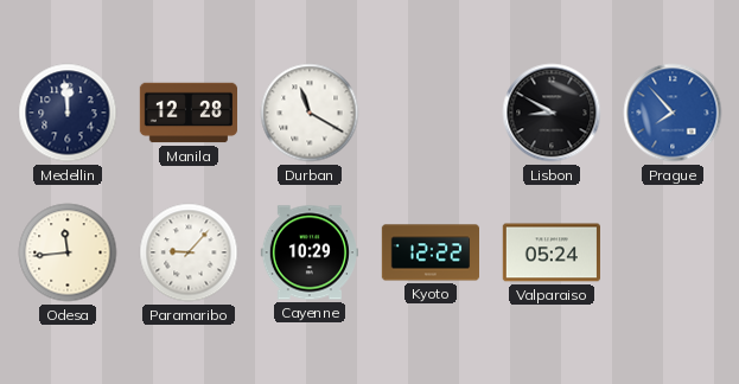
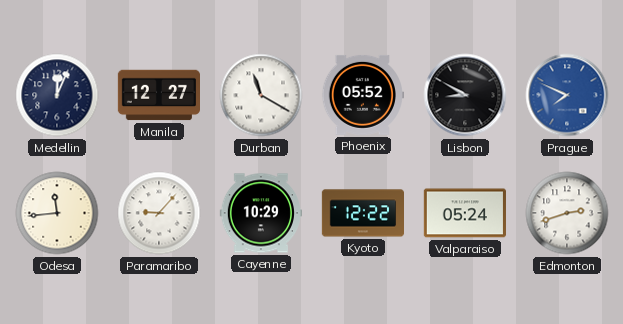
Medellin: 11:59 -> 12:04 (57, 95)
Manila: 12:28 -> 12:27 (158, 95)
Phoenix: none -> 05:52 (363, 95)
Prague: 7:53 -> 7:49 (567, 95)
Edmonton: none -> 2:42 (567, 213)
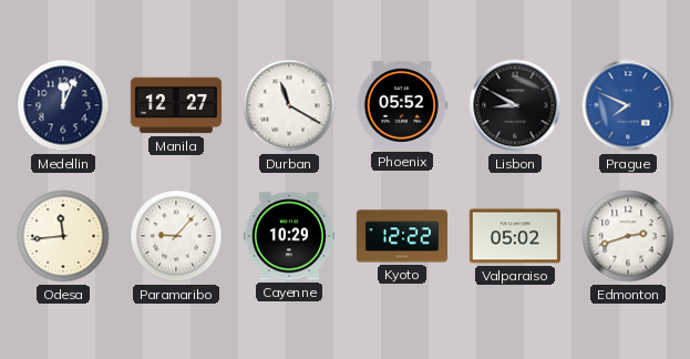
Valparaiso: 05:24 -> 05:02 (515, 236)
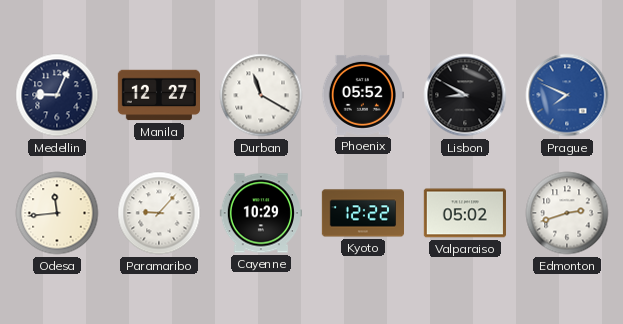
Medellin: 12:04 -> 9:04 (57, 95)
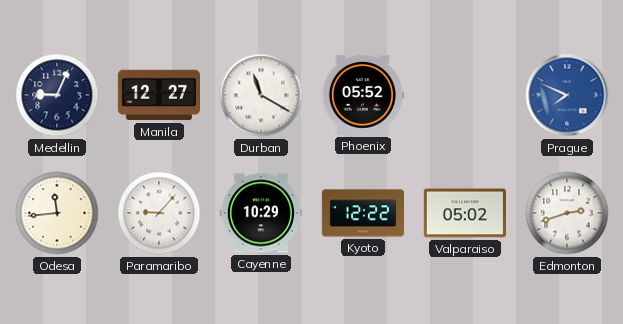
Lisbon: 8:50 -> none (465, 95)
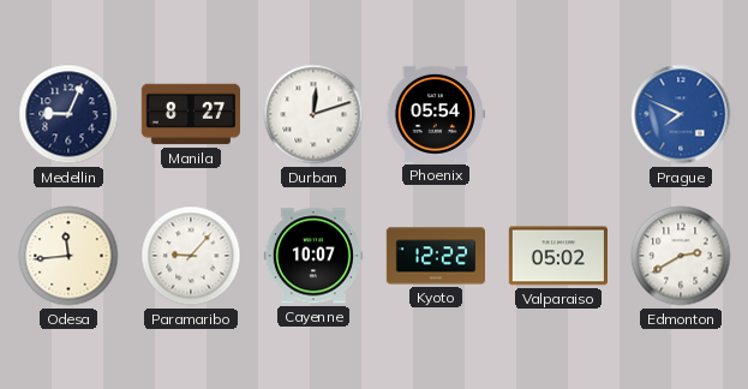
Manila: 12:27 -> 8:27 (190, 114)
Durban: 11:20 -> 12:12 (313, 114)
Phoenix: 05:52 -> 05:54 (436, 114)
Cayenne: 10:29 -> 10:07 (312, 256)
Edmonton: 2:42 -> 2:40 (681, 256)
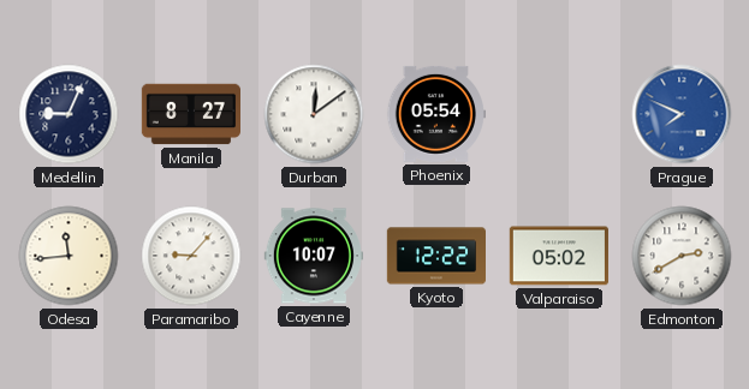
Durban: 12:12 -> 12:09 (314, 114)
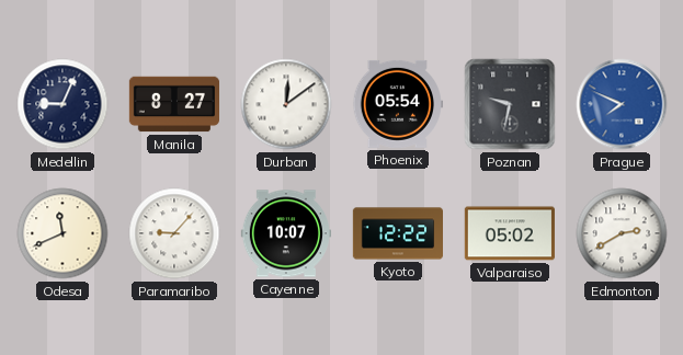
Poznan: none -> 9:32 (510, 104)
Odesa: 11:44 -> 11:41 (62, 233)
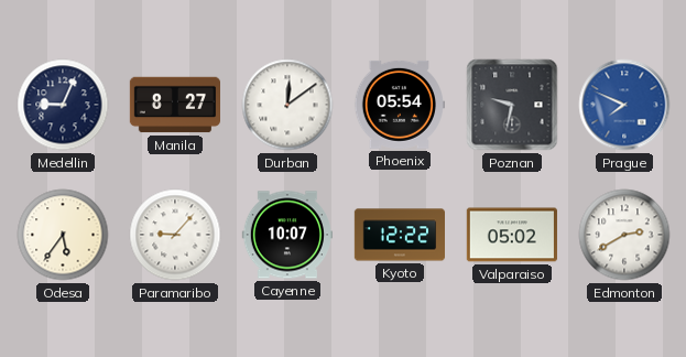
Odesa: 11:41 -> 5:36 (63, 235)
